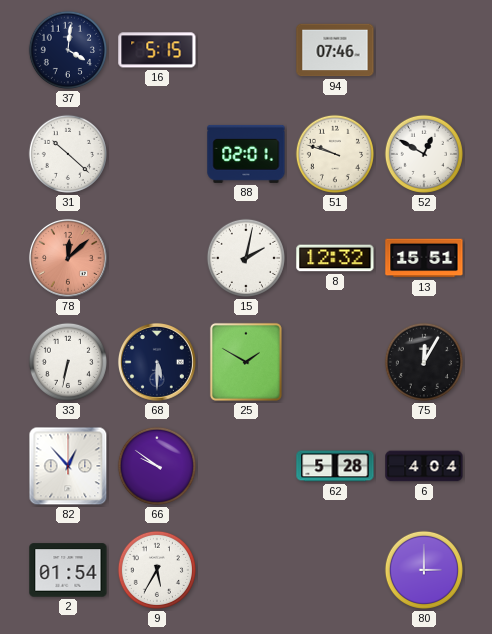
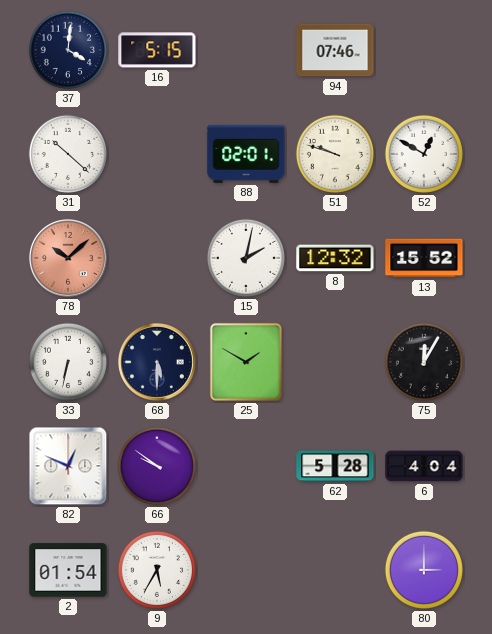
78: 12:08 -> 10:08 (68, 258)
13: 15:51 -> 15:52 (424, 258)
82: 12:53 -> 12:49 (68, 466)
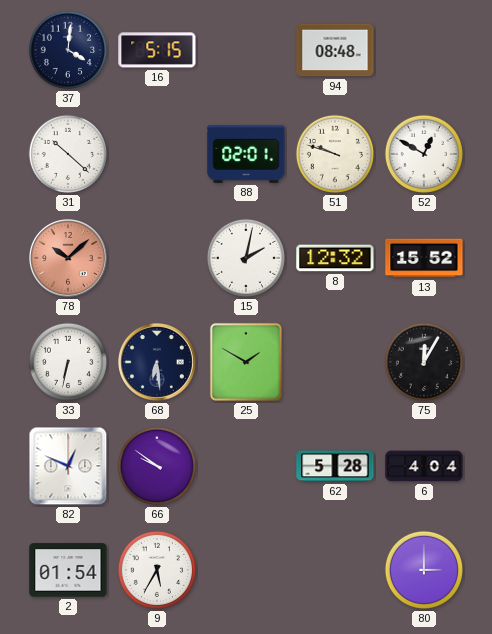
94: 07:46 -> 08:48 (335, 50)
68: 5:30 -> 6:29 (157, 362)
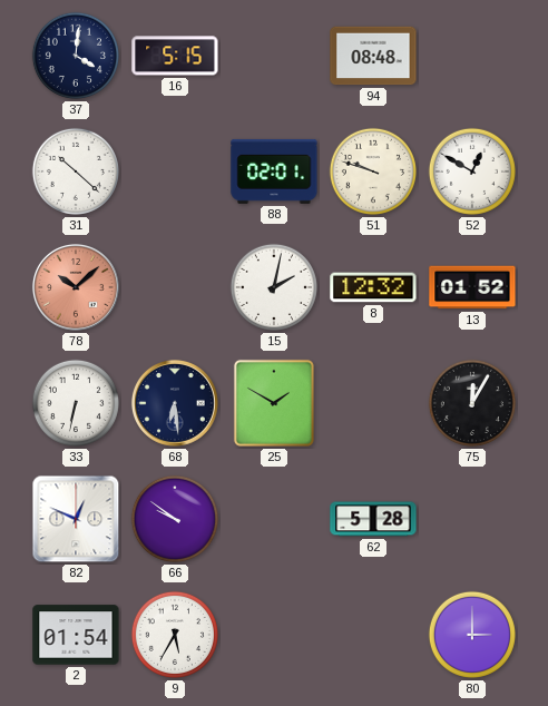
13: 15:52 -> 01:52 (472, 287)
6: 4:04 -> none (424, 466)
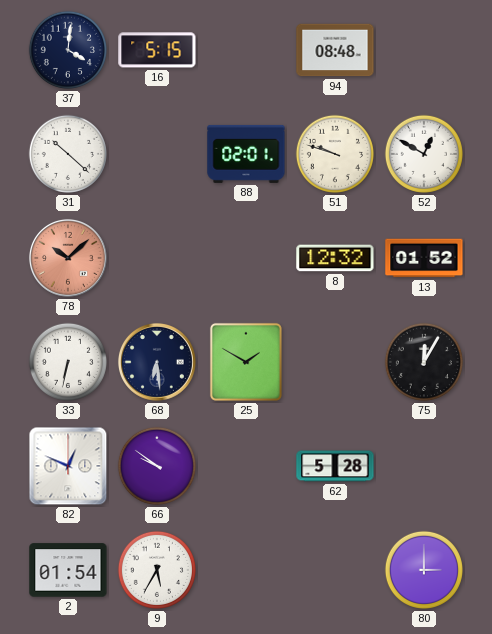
15: 2:02 -> none (274, 287)
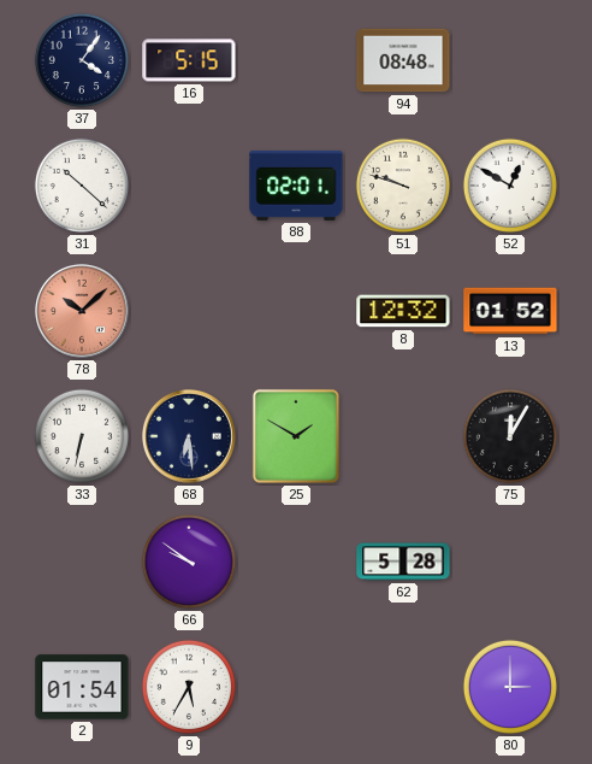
37: 4:01 -> 4:06 (82, 60)
82: 12:49 -> none (68, 466)
